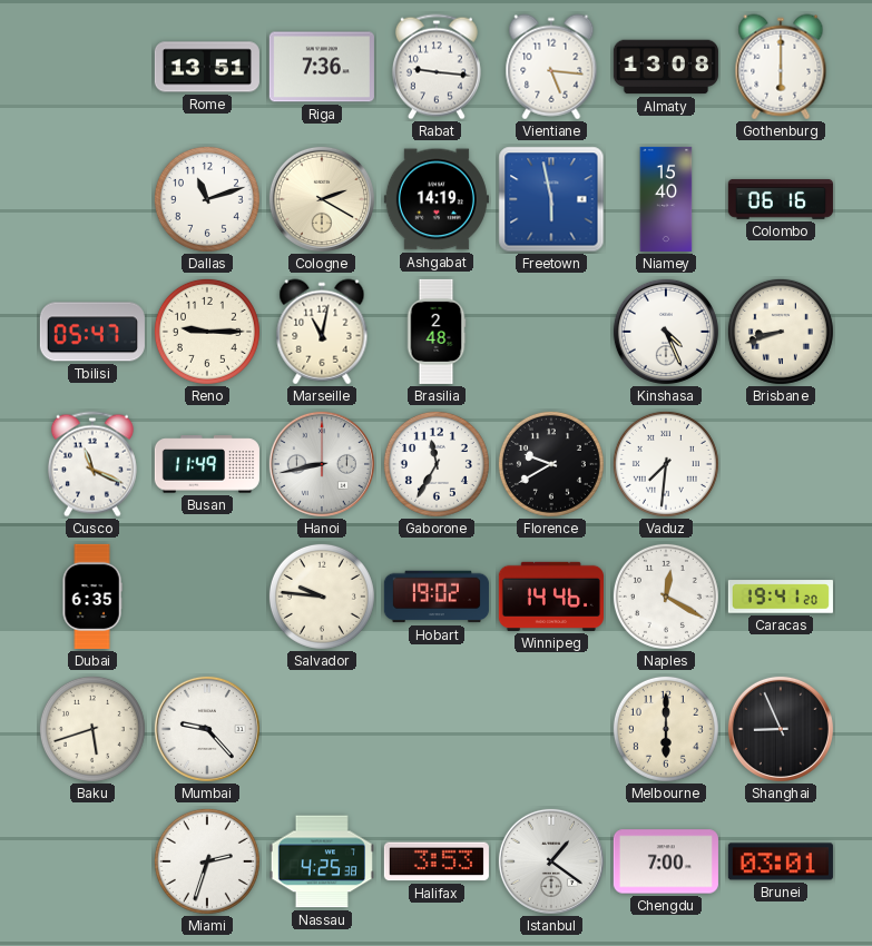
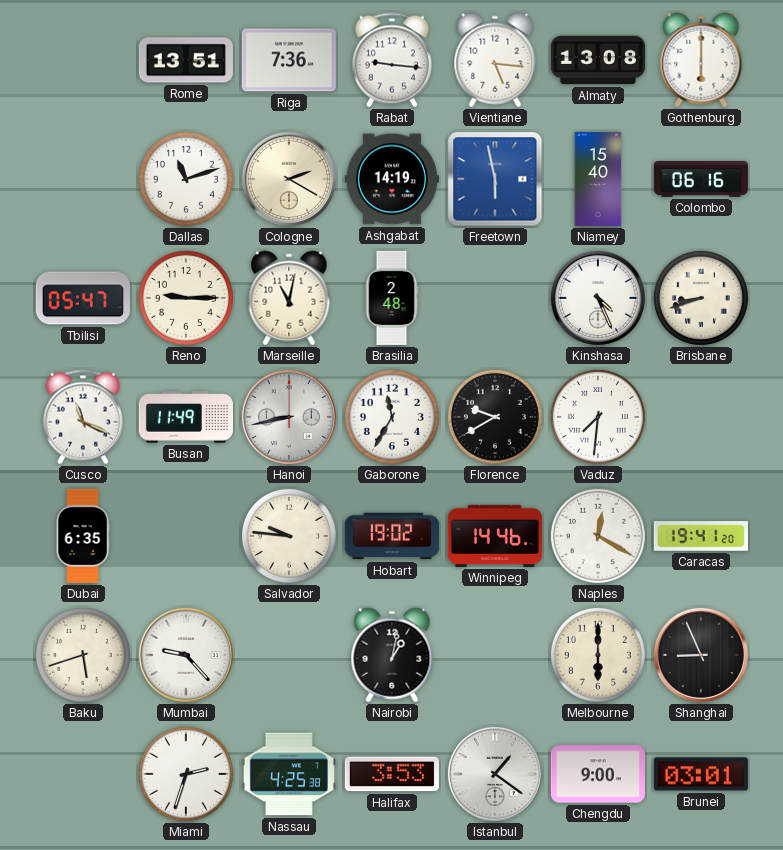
Nairobi: none -> 1:02 (392, 655)
Chengdu: 7:00 -> 9:00 (598, 774)
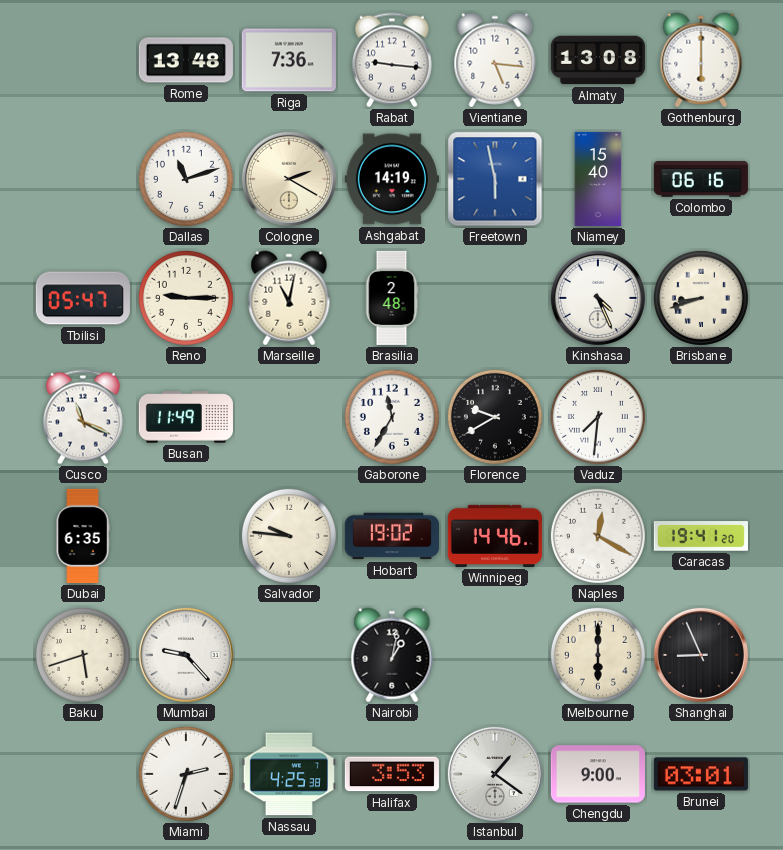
Rome: 13:51 -> 13:48 (186, 60)
Hanoi: 8:43 -> none (289, 417)
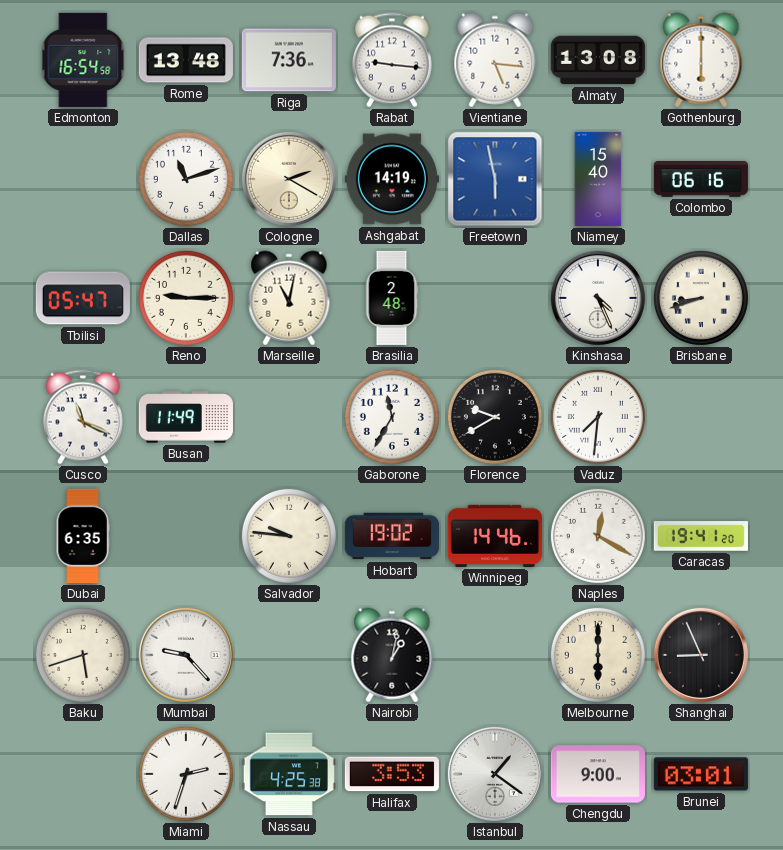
Edmonton: none -> 16:54 (83, 60)
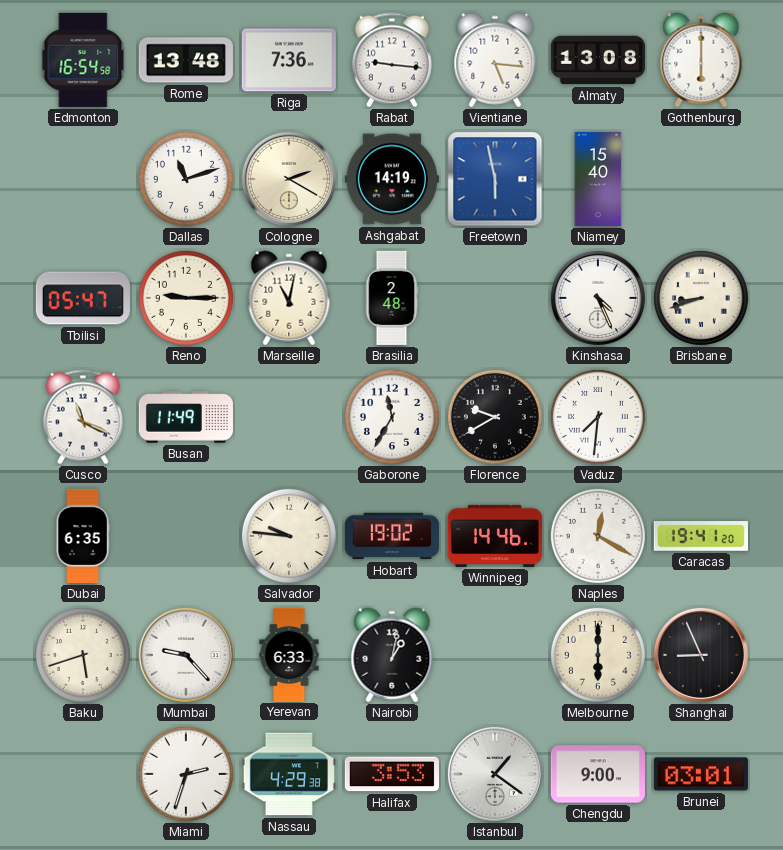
Colombo: 06:16 -> none (701, 179)
Yerevan: none -> 6:33 (289, 654)
Nassau: 4:25 -> 4:29 (289, 774)
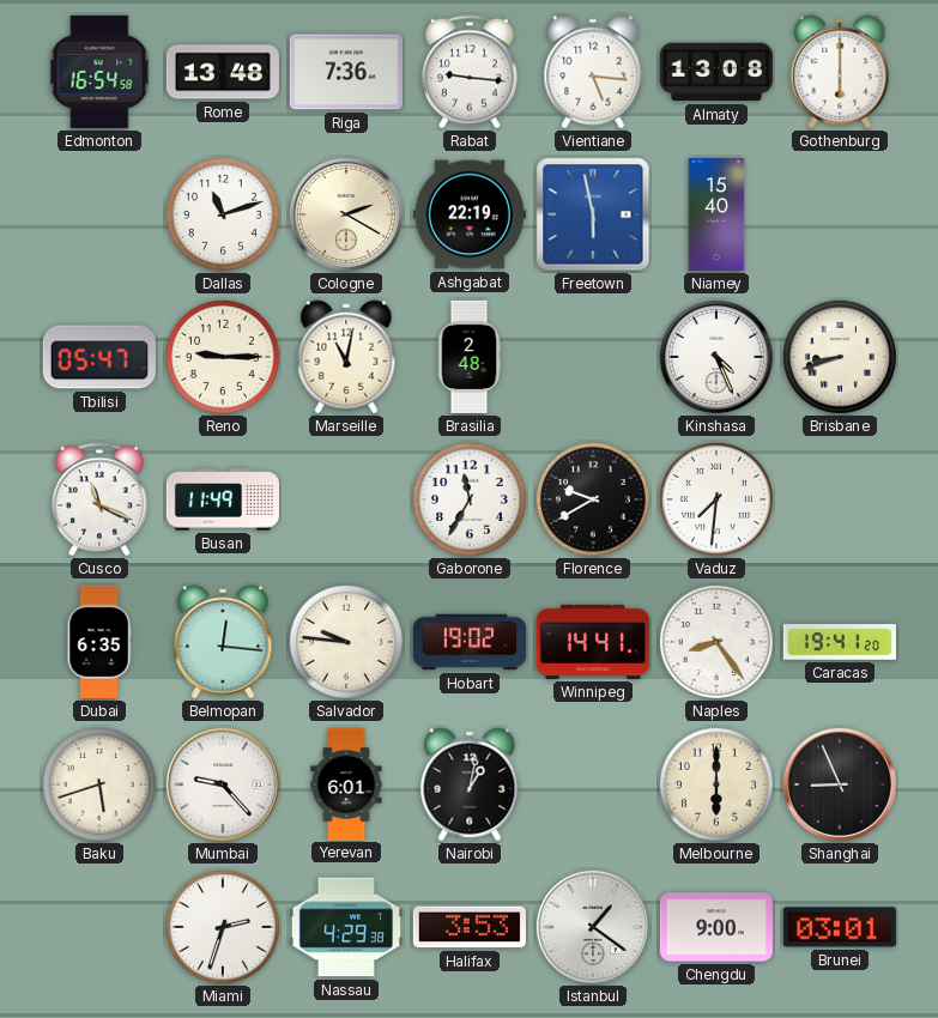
Ashgabat: 14:19 -> 22:19 (470, 214)
Belmopan: none -> 12:16 (223, 642)
Winnipeg: 14:46 -> 14:41 (593, 642)
Naples: 12:20 -> 8:24 (716, 642)
Yerevan: 6:33 -> 6:01 (346, 783)
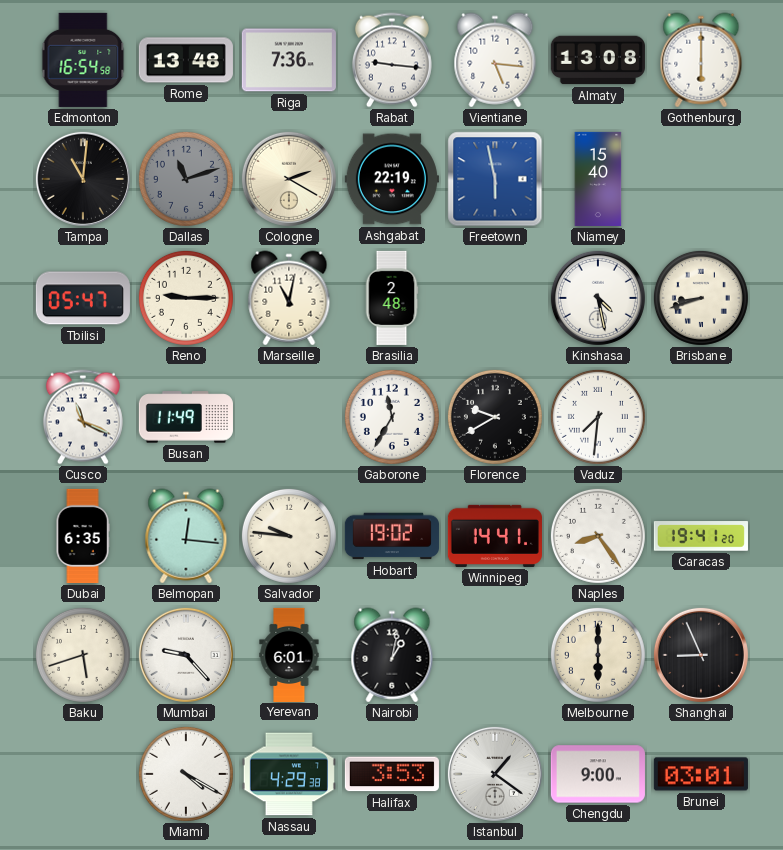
Tampa: none -> 11:01 (83, 179)
Dallas dial: white -> grey (186, 179)
Kinshasa: 4:26 -> 4:28 (598, 298)
Miami: 2:33 -> 4:20 (186, 774)
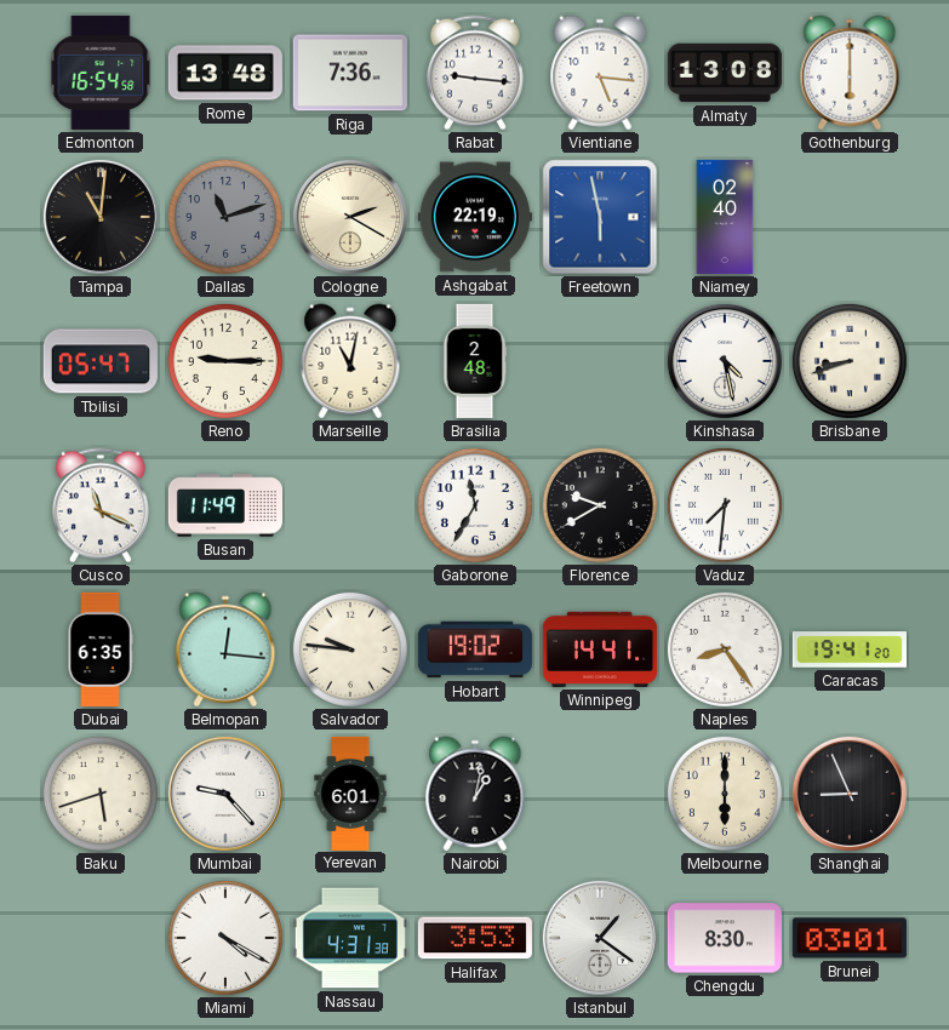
Niamey: 15:40 -> 02:40 (725, 217)
Nassau: 4:29 -> 4:31 (350, 938)
Chengdu: 9:00 -> 8:30 (725, 938)
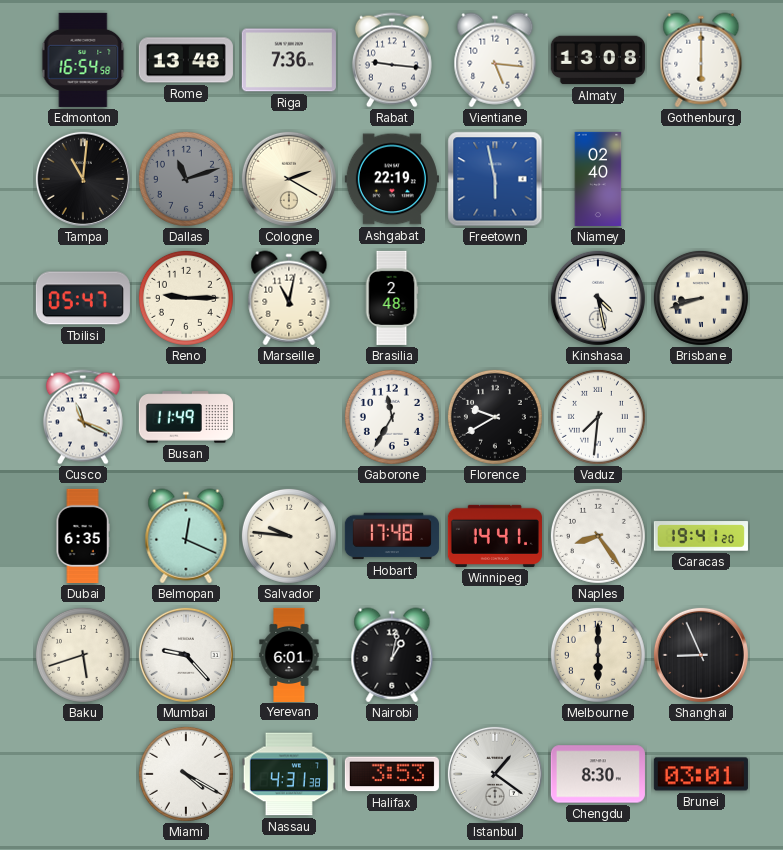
Belmopan: 12:16 -> 12:19 (186, 536)
Hobart: 19:02 -> 17:48 (392, 536)
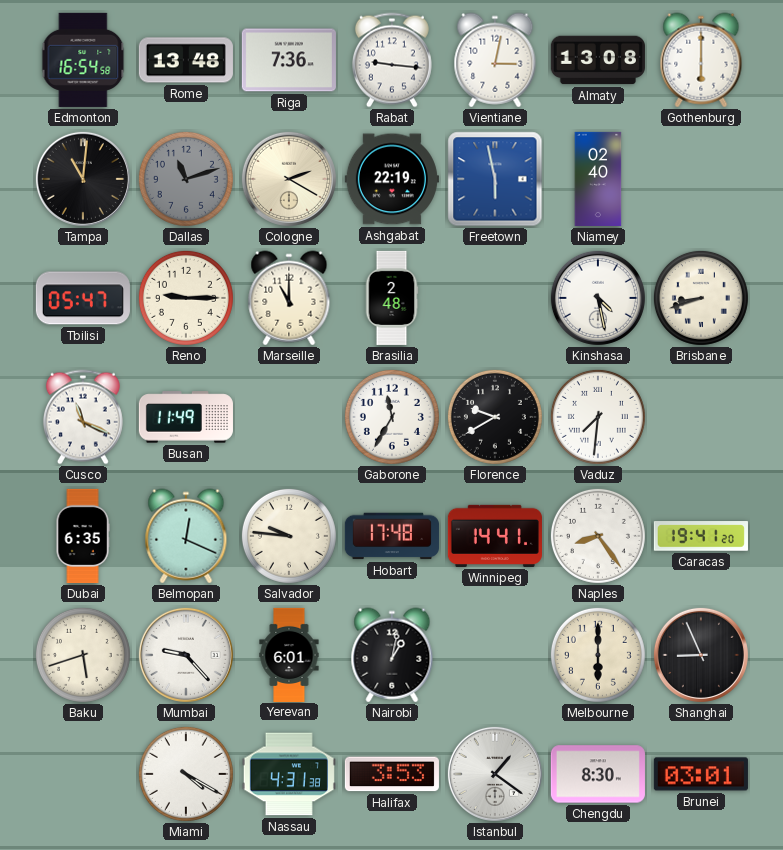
Vientiane: 5:16 -> 3:02 (495, 60)
Marseille: 11:02 -> 11:00 (289, 298)
